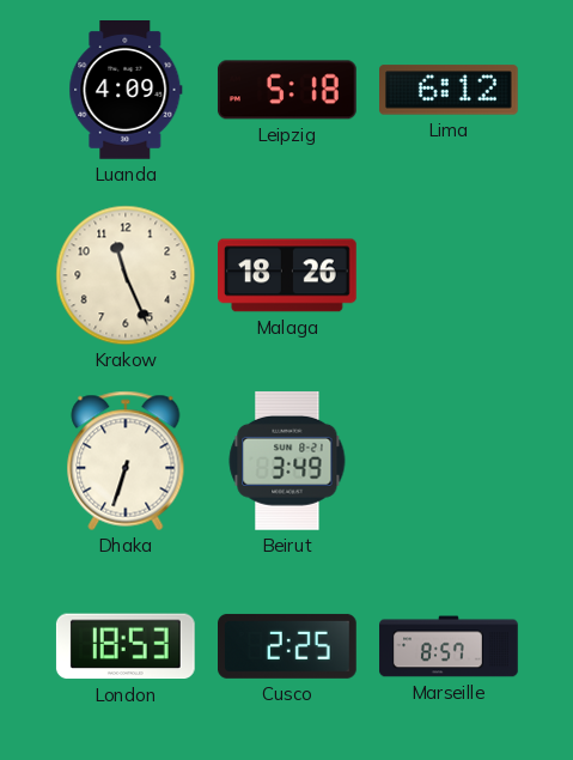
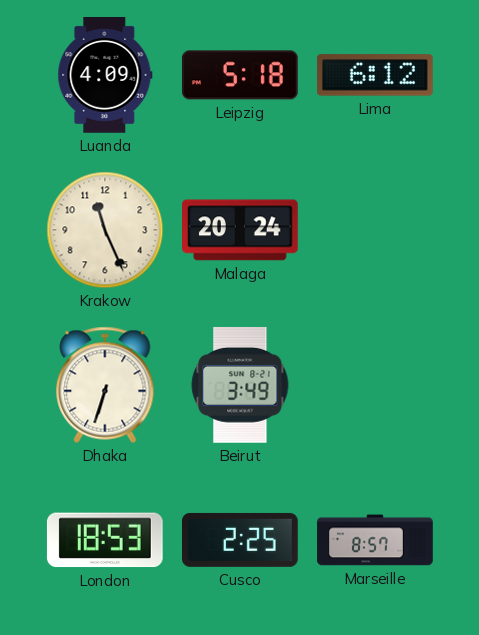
Malaga: 18:26 -> 20:24 (241, 230)
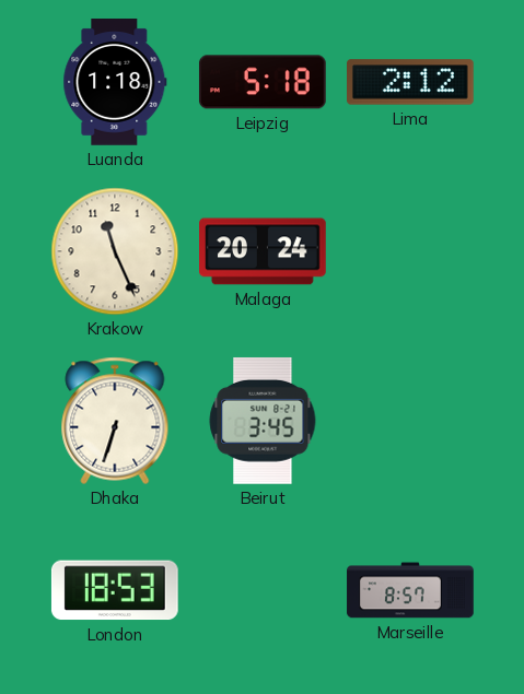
Luanda: 4:09 -> 1:18 (115, 83)
Lima: 6:12 -> 2:12 (411, 82)
Beirut: 3:49 -> 3:45 (263, 421)
Cusco: 2:25 -> none (241, 540)
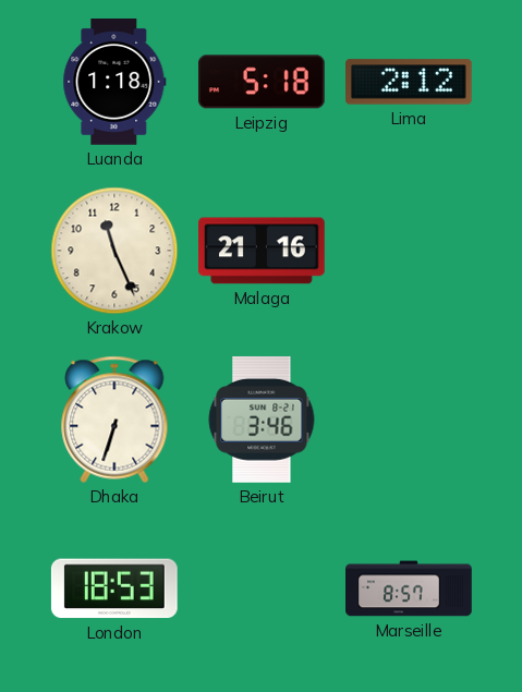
Malaga: 20:24 -> 21:16 (263, 251)
Beirut: 3:45 -> 3:46 (262, 420)
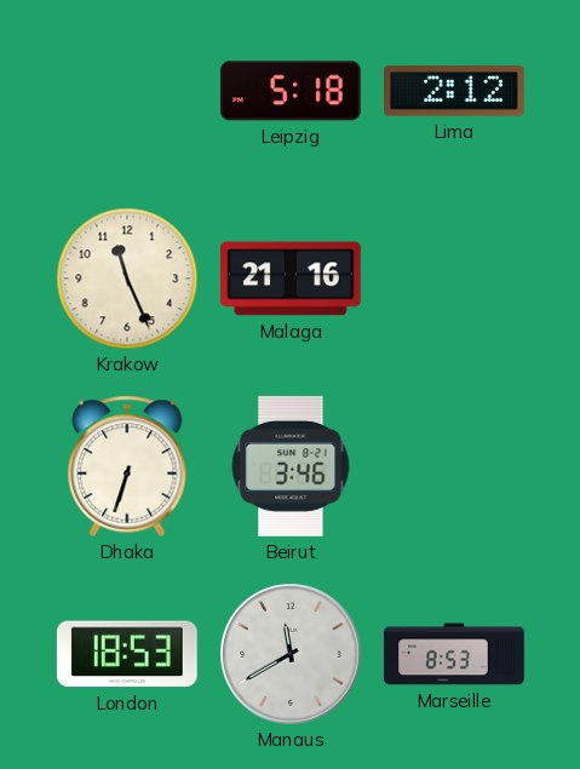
Luanda: 1:18 -> none (114, 83)
Manaus: none -> 11:40 (291, 654)
Marseille: 8:57 -> 8:53 (454, 654)
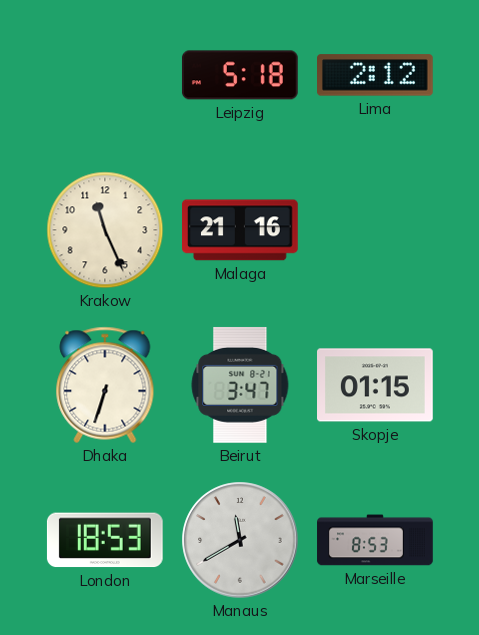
Beirut: 3:46 -> 3:47 (240, 385)
Skopje: none -> 01:15 (376, 385)
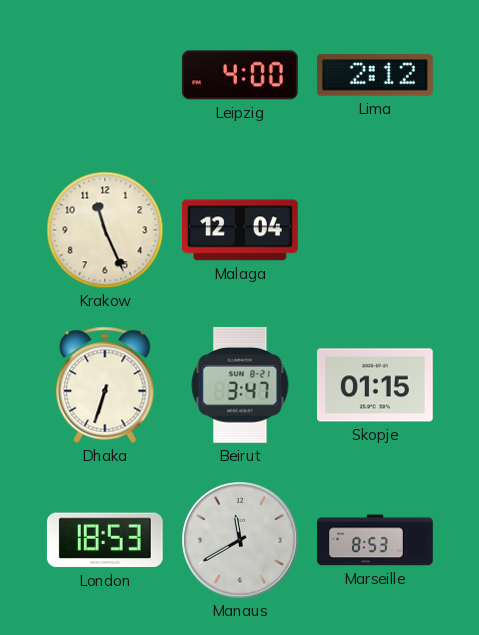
Leipzig: 5:18 -> 4:00 (240, 75)
Malaga: 21:16 -> 12:04 (241, 230)
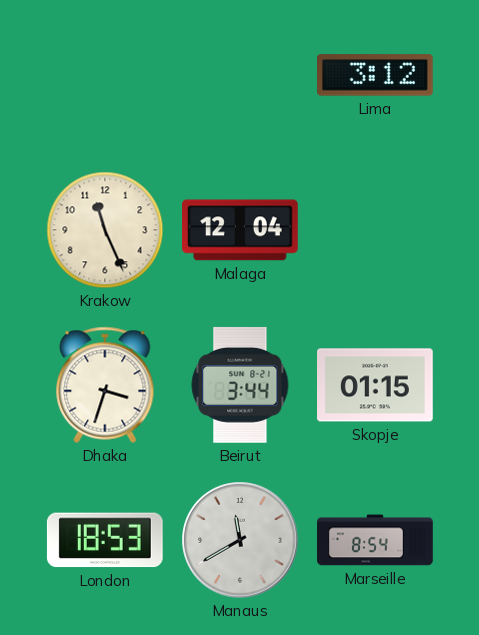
Leipzig: 4:00 -> none (240, 75)
Lima: 2:12 -> 3:12 (376, 75)
Dhaka: 6:33 -> 3:33 (105, 385)
Beirut: 3:47 -> 3:44 (240, 385)
Marseille: 8:53 -> 8:54 (375, 540)
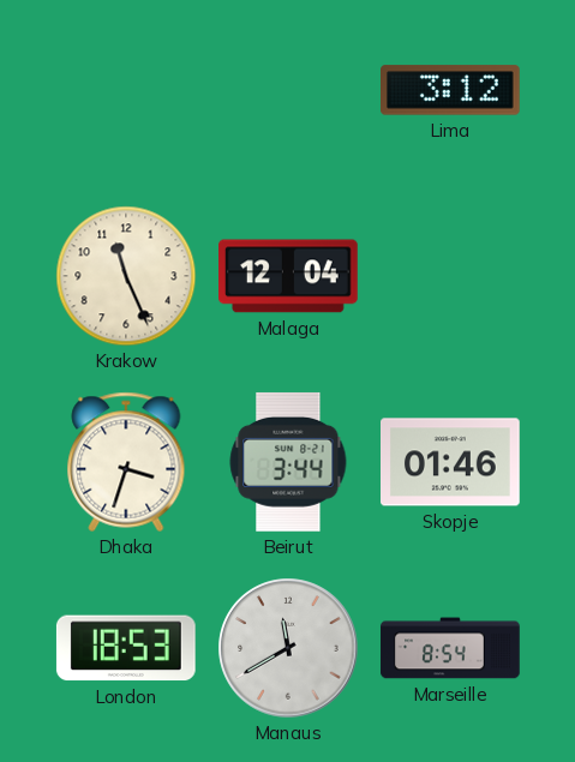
Skopje: 01:15 -> 01:46 (451, 462)
